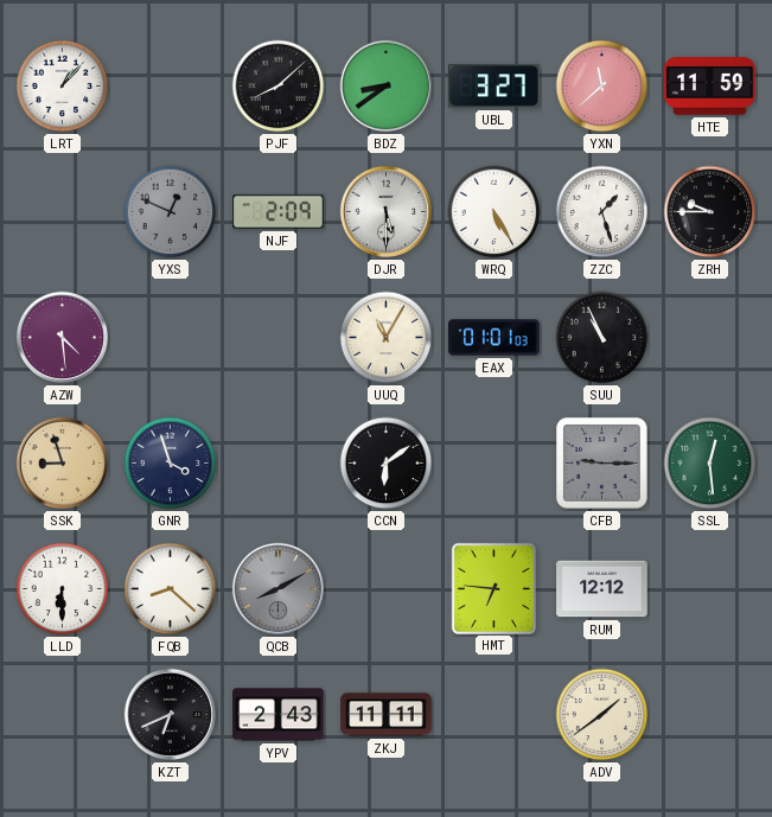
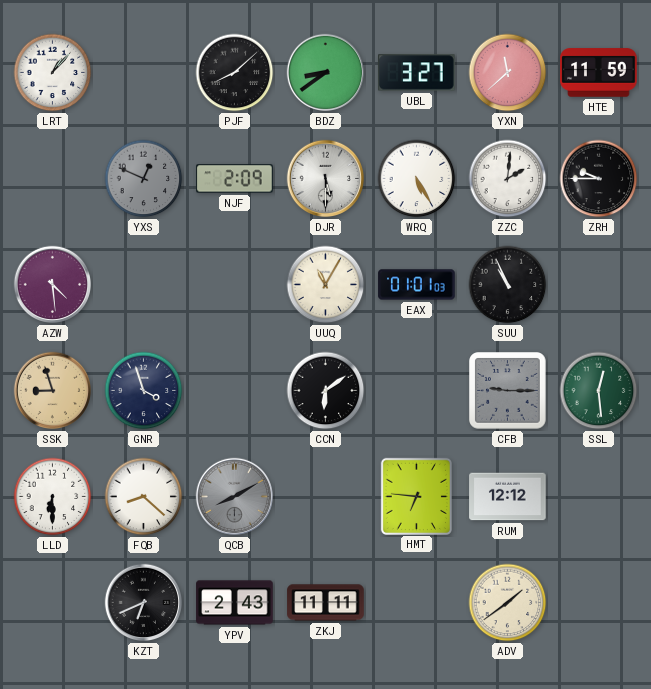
ZZC: 1:27 -> 2:01 (508, 179)
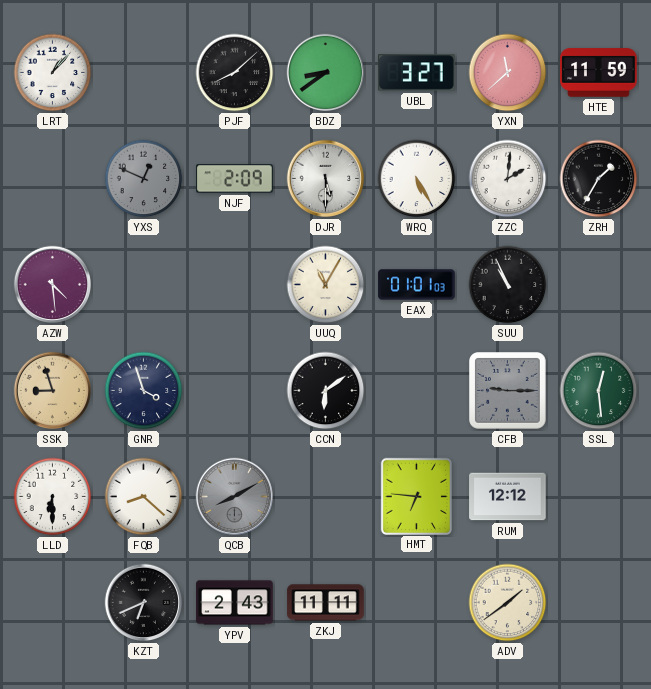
ZRH: 9:45 -> 1:35 (599, 179)
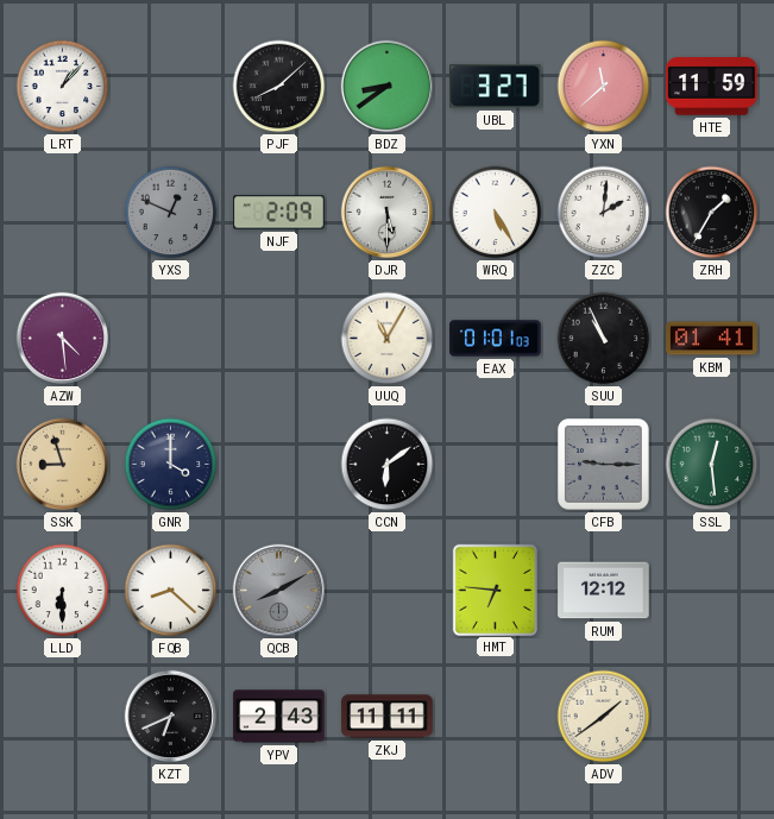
KBM: none -> 01:41 (712, 339)
GNR: 3:57 -> 4:00 (171, 465)
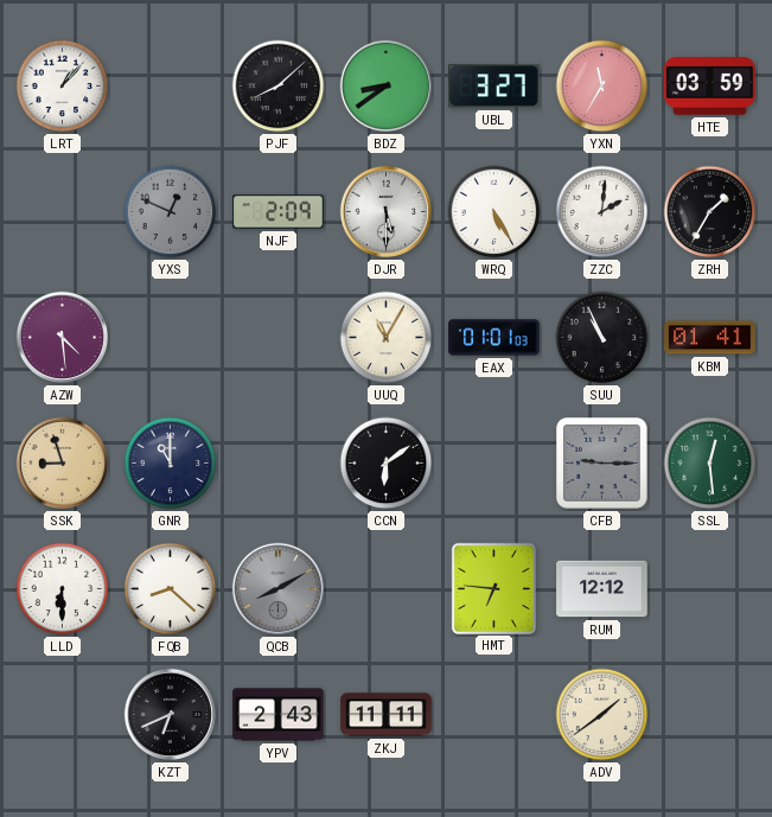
YXN: 11:38 -> 11:35 (602, 87)
HTE: 11:59 -> 03:59 (710, 87)
GNR: 4:00 -> 11:00 (171, 464)
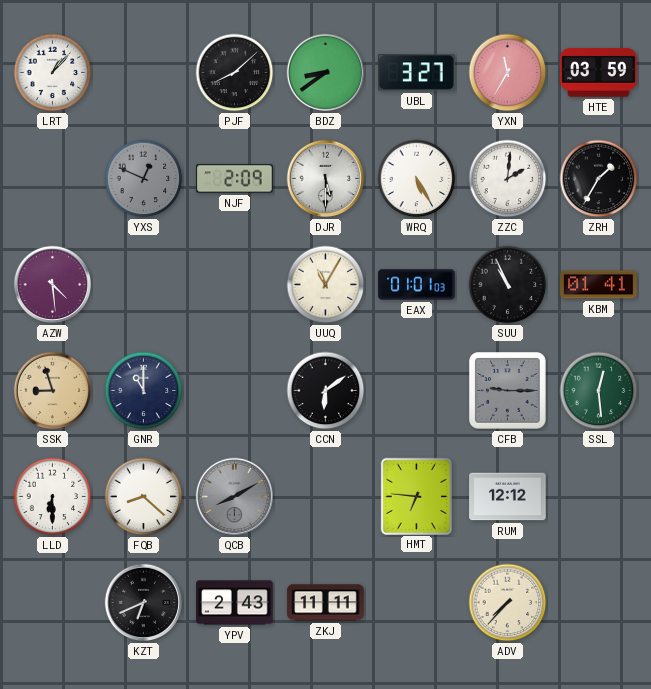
ADV: 1:39 -> 7:37 (508, 603)
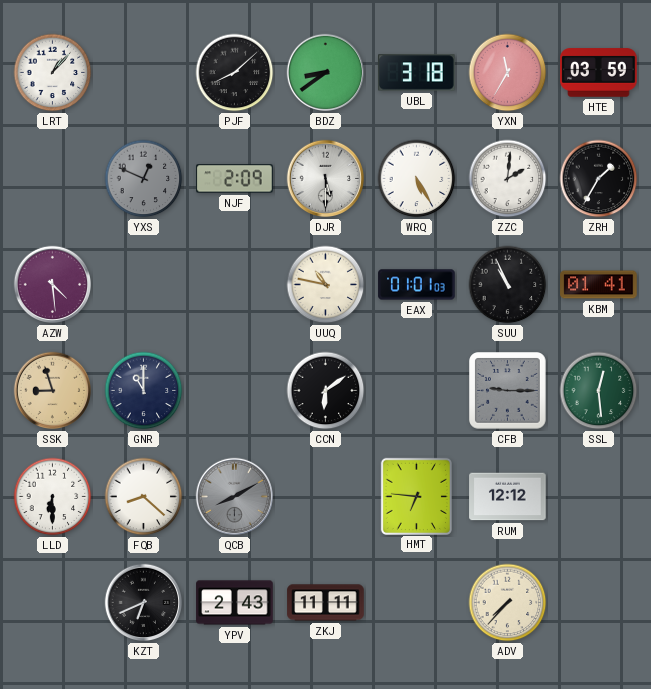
UBL: 3:27 -> 3:18 (417, 73)
UUQ: 11:05 -> 10:47 (326, 285)
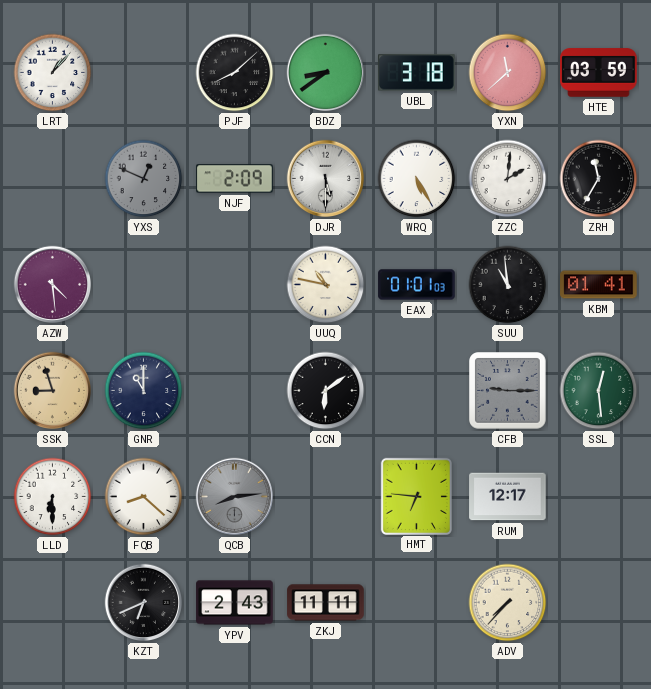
YXN: 11:35 -> 11:38 (508, 73)
ZRH: 1:35 -> 11:35 (599, 179)
SUU: 10:56 -> 10:59 (508, 285)
QCB: 8:10 -> 8:14 (235, 497)
RUM: 12:12 -> 12:17 (508, 497)
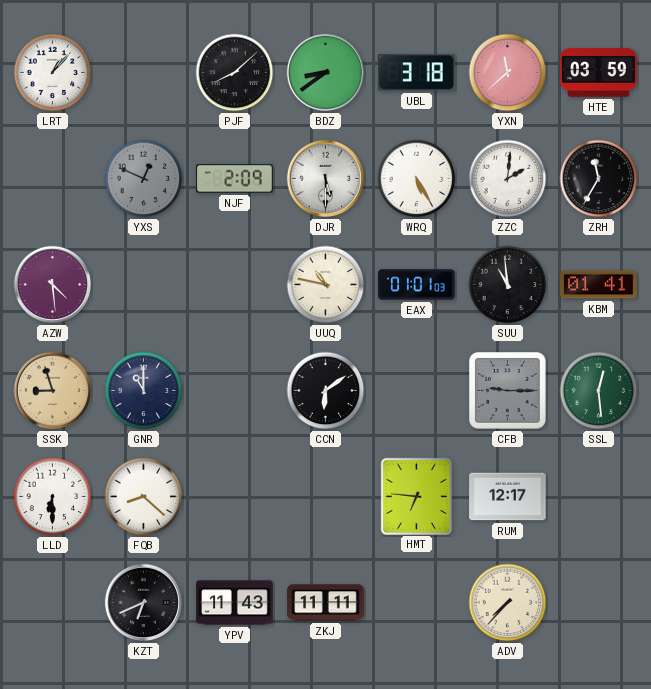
QCB: 8:14 -> none (235, 497)
YPV: 2:43 -> 11:43 (235, 603)
